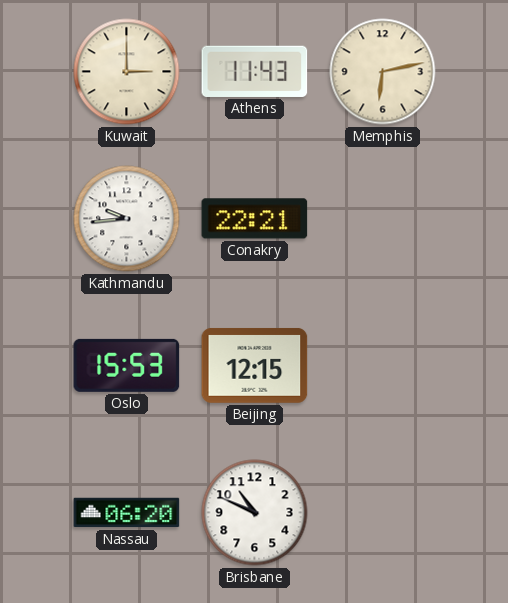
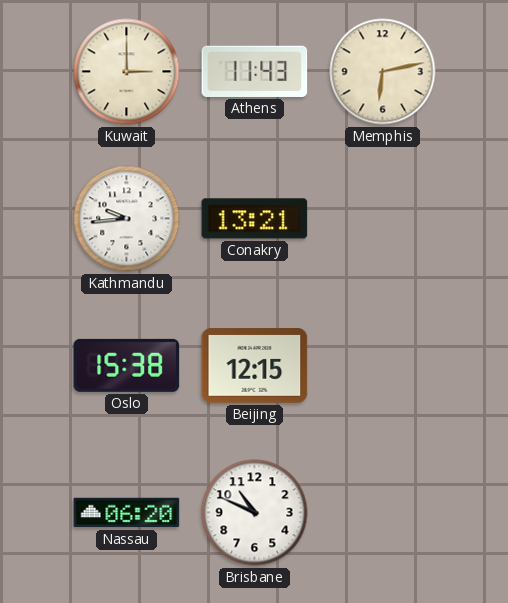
Conakry: 22:21 -> 13:21 (255, 219)
Oslo: 15:53 -> 15:38 (127, 365)
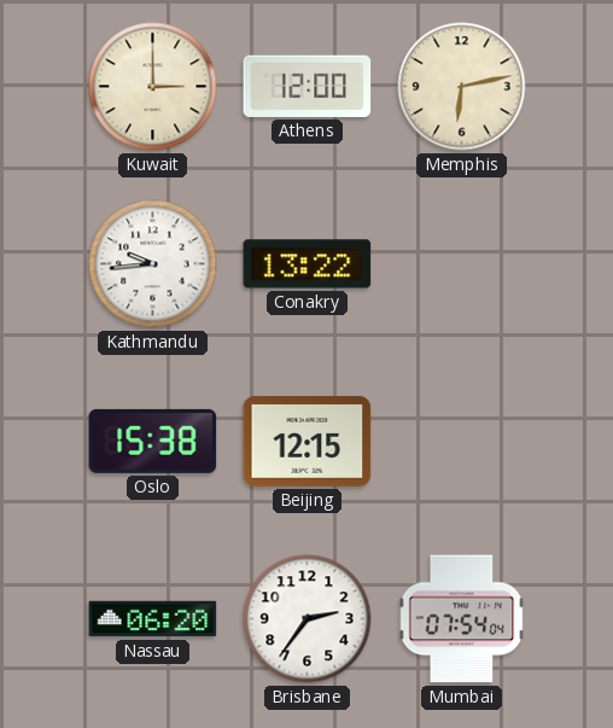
Athens: 11:43 -> 12:00 (308, 86)
Conakry: 13:21 -> 13:22 (308, 264)
Brisbane: 10:49 -> 2:36 (308, 619)
Mumbai: none -> 07:54 (462, 619)
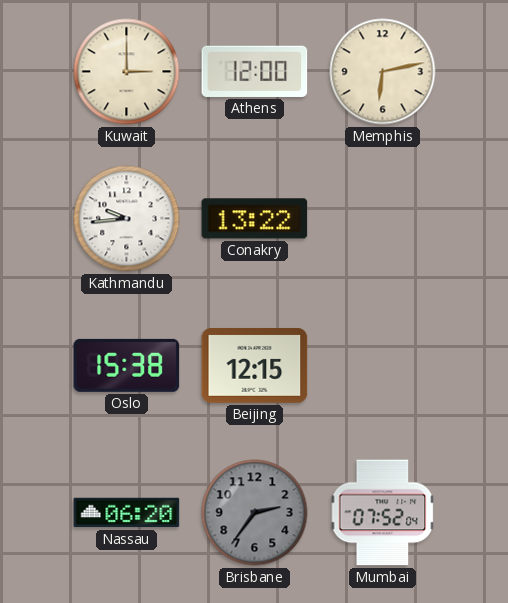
Brisbane dial: white -> grey (255, 513)
Mumbai: 07:54 -> 07:52 (383, 513)
